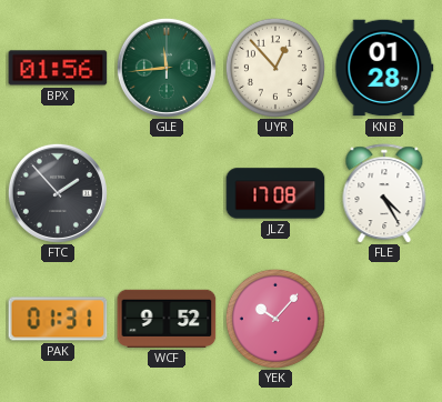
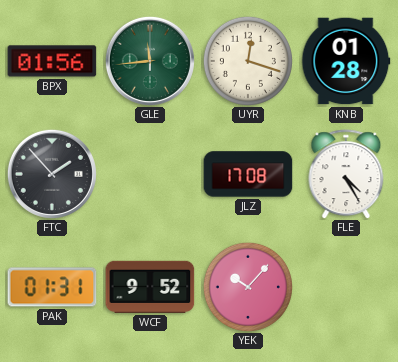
UYR: 12:53 -> 12:18 (248, 61)
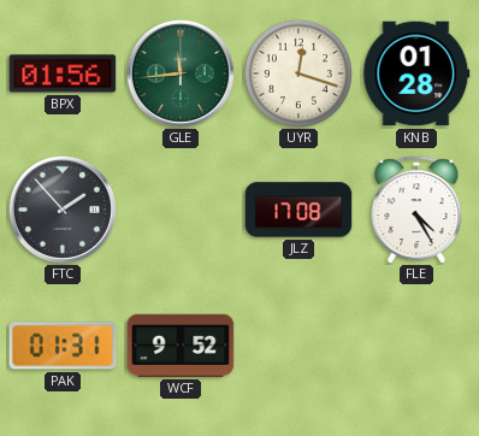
YEK: 10:07 -> none (248, 287)
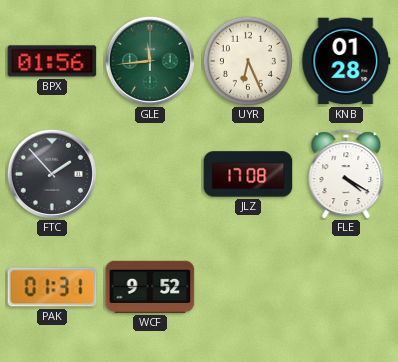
UYR: 12:18 -> 6:26 (248, 61)
FLE: 4:25 -> 4:20 (346, 174)
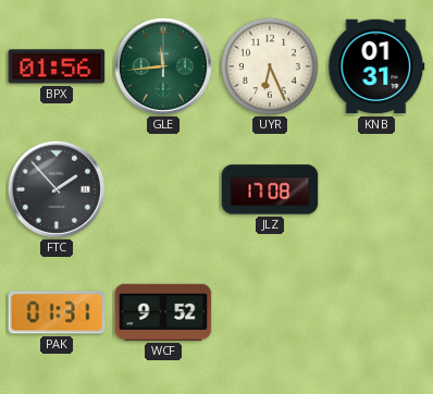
KNB: 01:28 -> 01:31 (376, 66)
FLE: 4:20 -> none (346, 174)
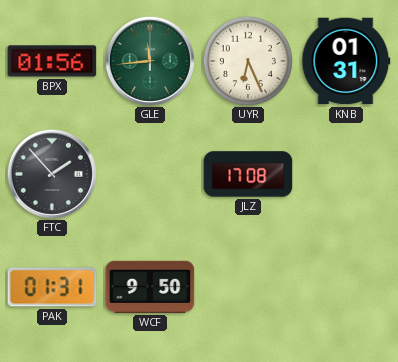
WCF: 9:52 -> 9:50 (150, 287)
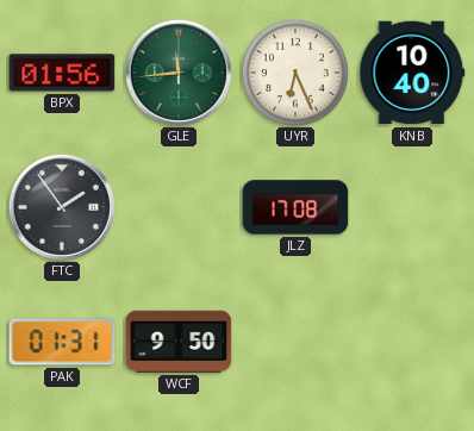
KNB: 01:31 -> 10:40 (412, 73)
FTC: 1:53 -> 1:54 (62, 207)
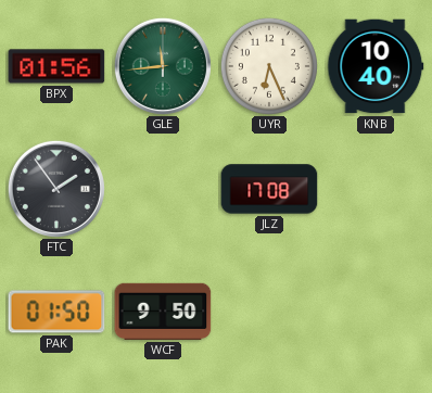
PAK: 01:31 -> 01:50 (56, 312)
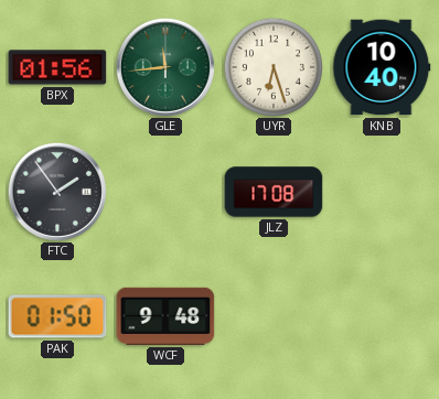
UYR: 6:26 -> 6:27 (274, 67)
WCF: 9:50 -> 9:48 (165, 316)
